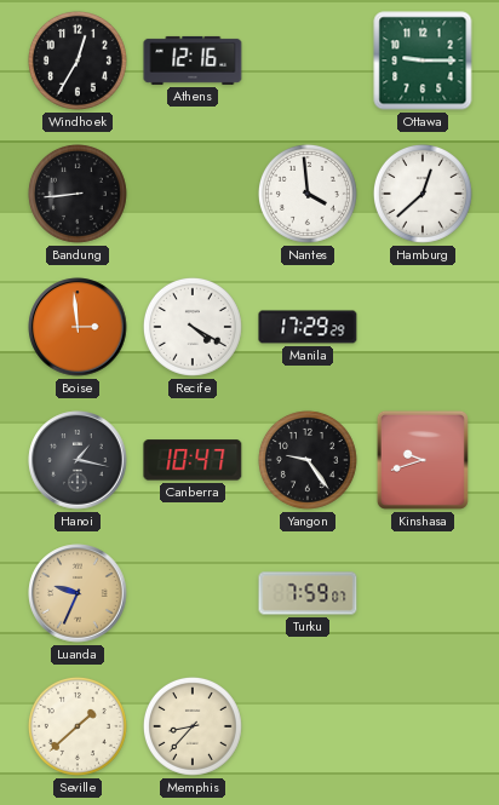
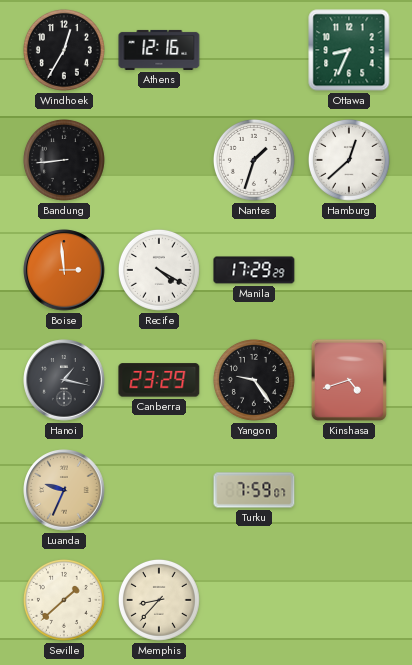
Ottawa: 9:15 -> 8:34 (349, 50)
Nantes: 3:59 -> 1:33 (254, 160)
Canberra: 10:47 -> 23:29 (159, 380)
Kinshasa: 9:42 -> 4:42 (349, 380)
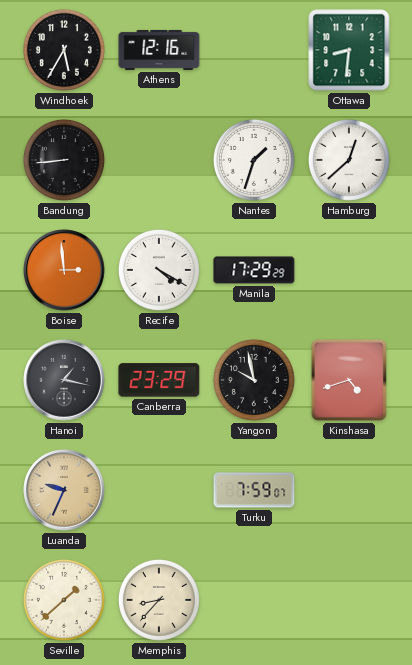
Windhoek: 12:35 -> 5:35 (64, 50)
Ottawa: 8:34 -> 8:31 (349, 50)
Yangon: 9:24 -> 9:58 (254, 380)
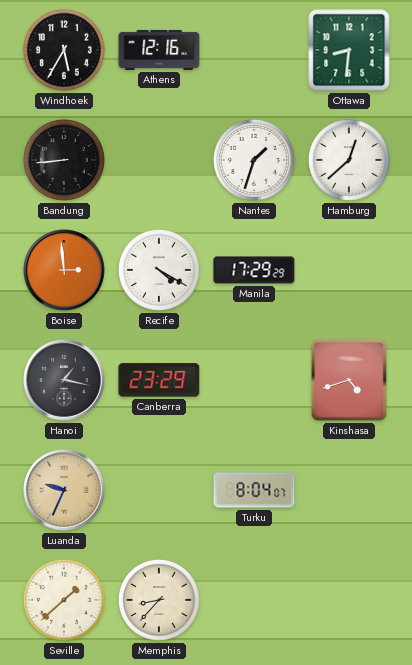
Yangon: 9:58 -> none (254, 380)
Turku: 7:59 -> 8:04 (254, 490)
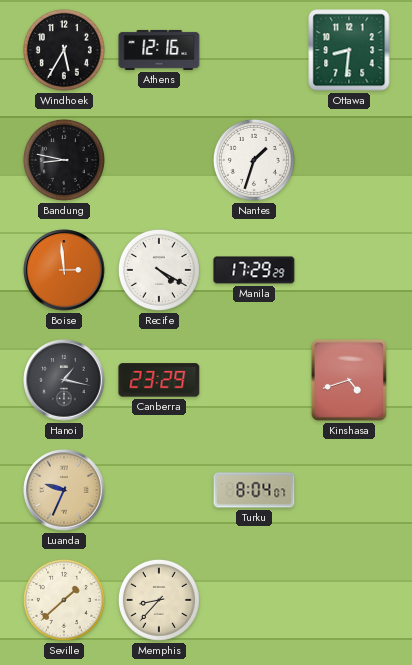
Bandung: 8:44 -> 8:47 (64, 160)
Hamburg: 12:38 -> none (349, 160)
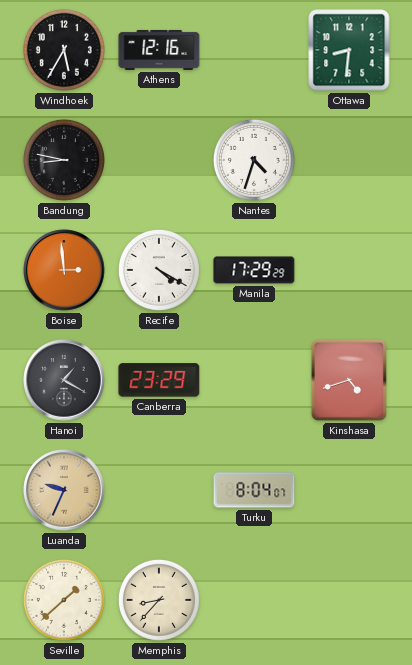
Nantes: 1:33 -> 4:33 (254, 160)
Hanoi: 1:17 -> 1:20 (64, 380)
